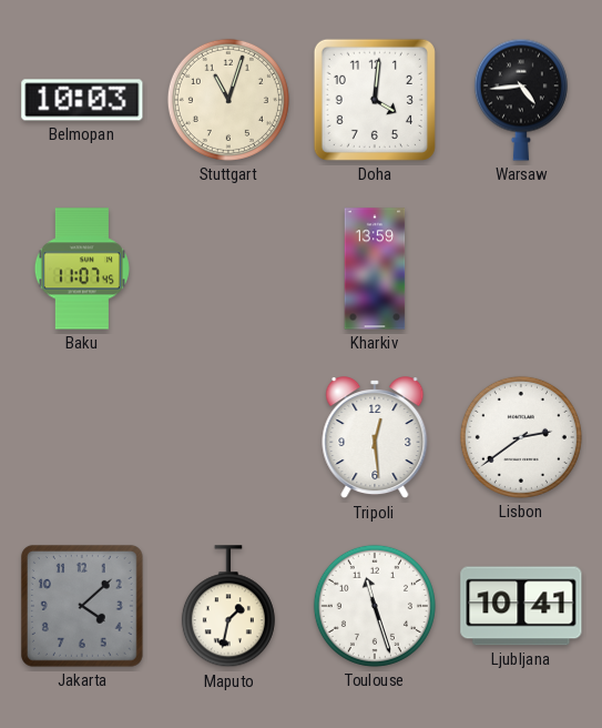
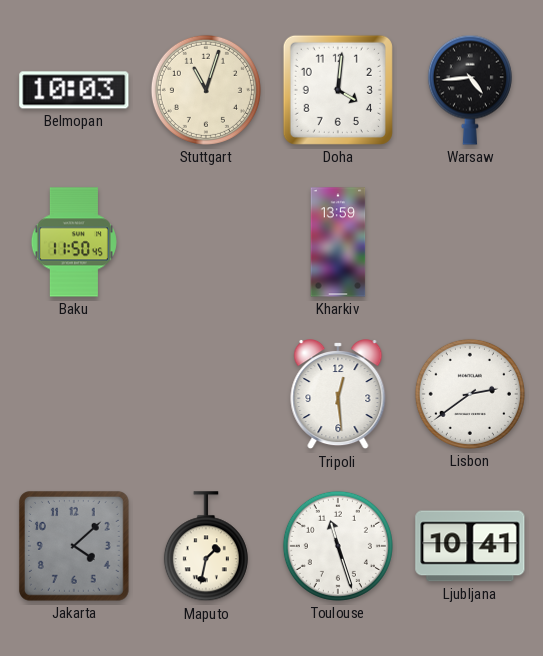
Baku: 11:07 -> 11:50 (74, 242)
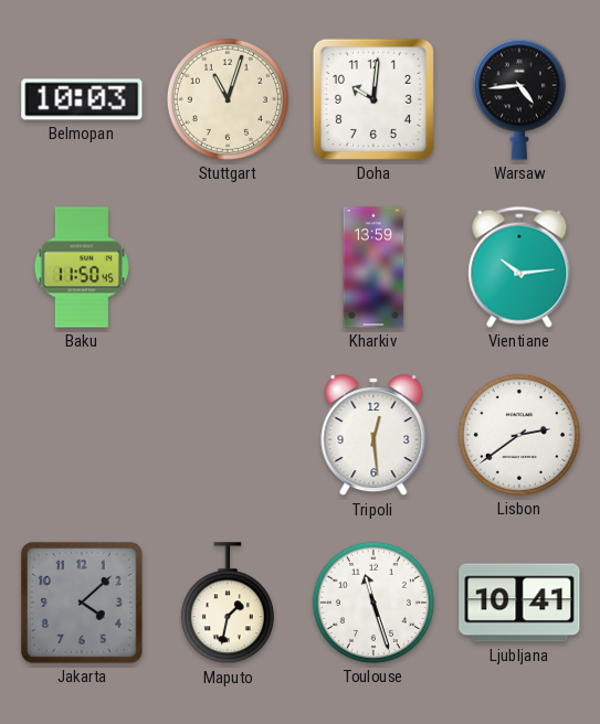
Doha: 4:01 -> 10:01 (373, 99)
Vientiane: none -> 10:14 (519, 267)
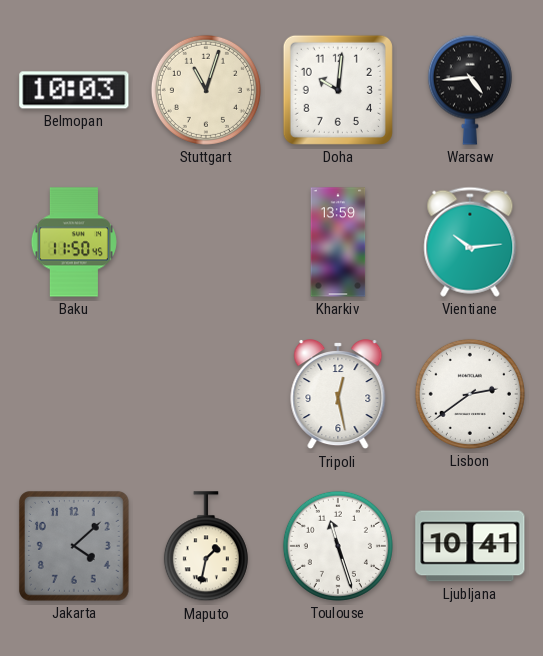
Tripoli: 12:29 -> 12:28 (338, 395)
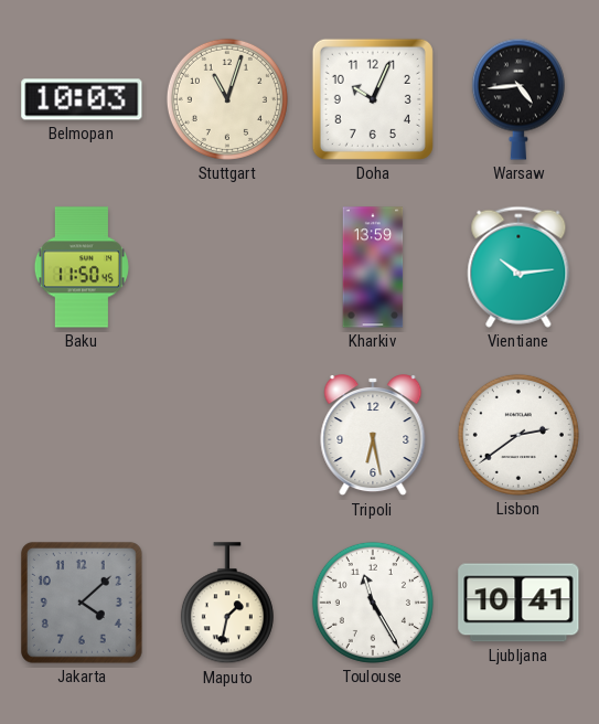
Doha: 10:01 -> 10:04 (373, 99)
Tripoli: 12:28 -> 6:28 (373, 436)
Toulouse: 11:27 -> 11:25 (373, 603)
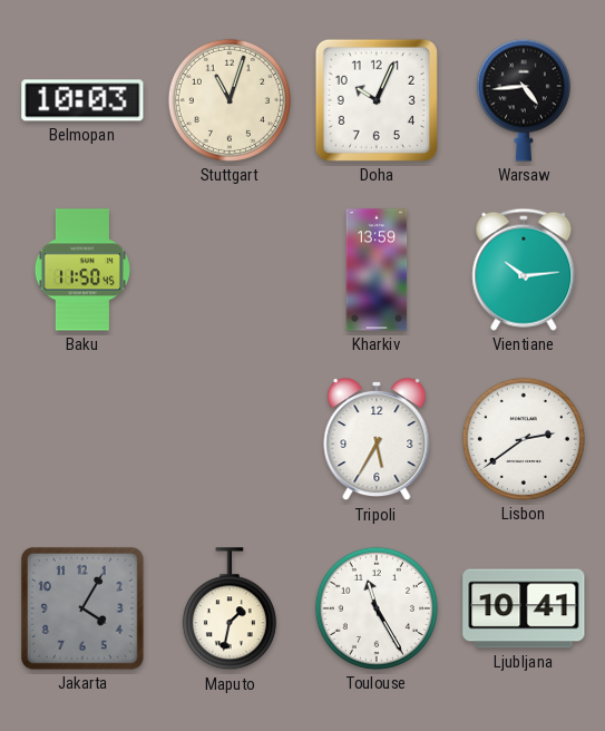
Tripoli: 6:28 -> 5:35 (377, 440)
Jakarta: 4:08 -> 4:05 (82, 608)
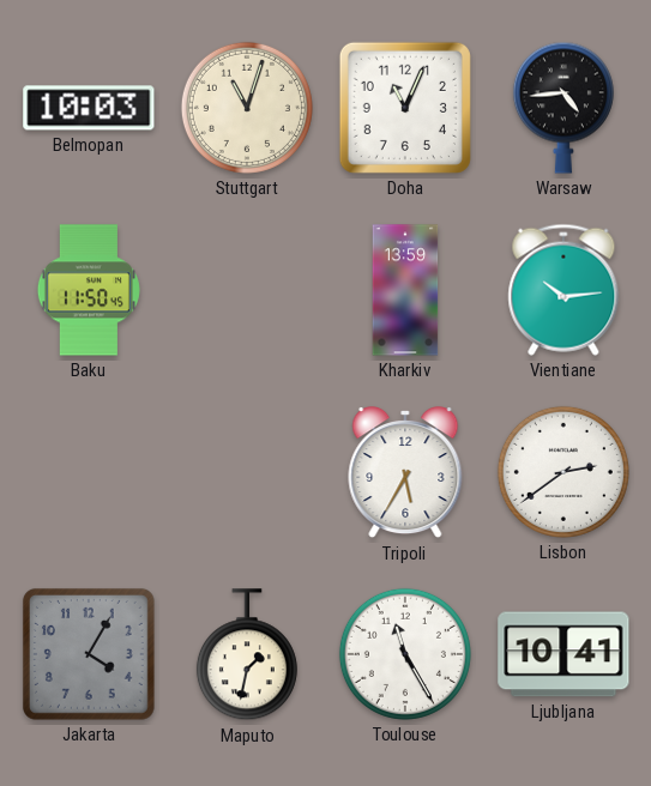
Doha: 10:04 -> 11:04 (405, 108)
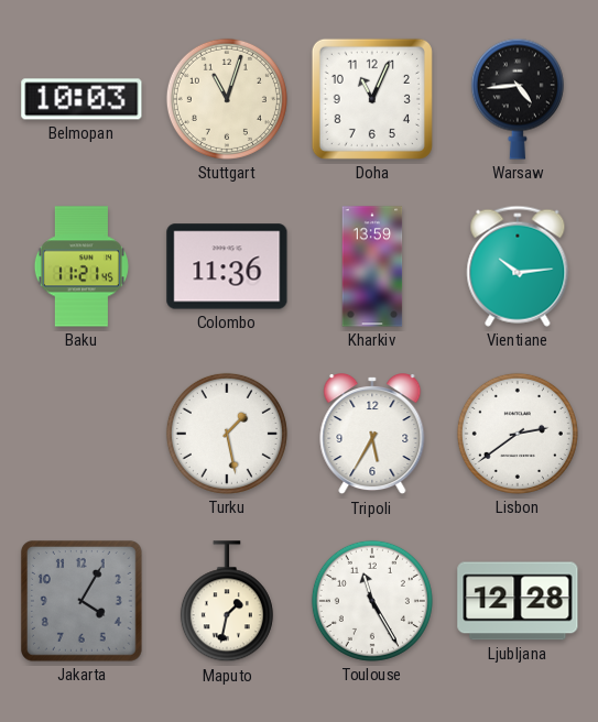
Baku: 11:50 -> 11:21 (81, 266)
Colombo: none -> 11:36 (227, 266)
Turku: none -> 1:28 (227, 434)
Ljubljana: 10:41 -> 12:28 (518, 601)
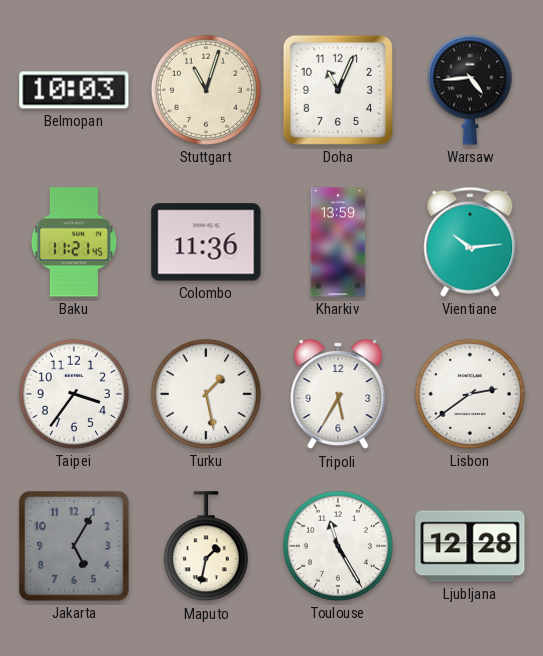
Taipei: none -> 3:36 (74, 394)
Jakarta: 4:05 -> 5:05 (74, 546)
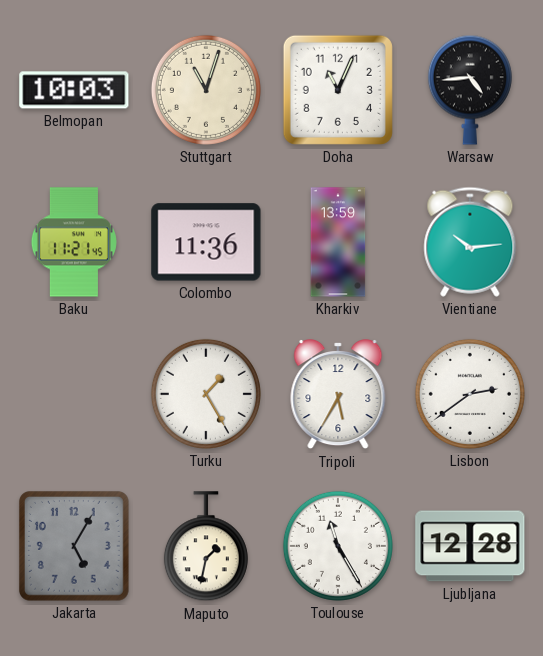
Taipei: 3:36 -> none (74, 394)
Turku: 1:28 -> 1:25 (206, 394)
